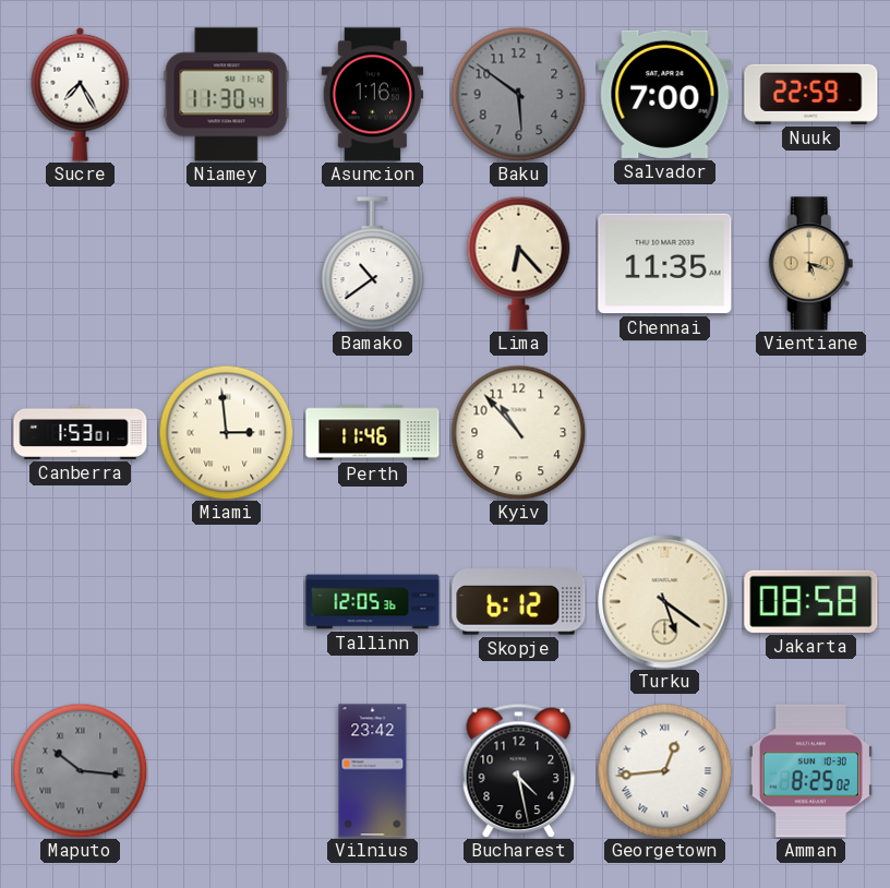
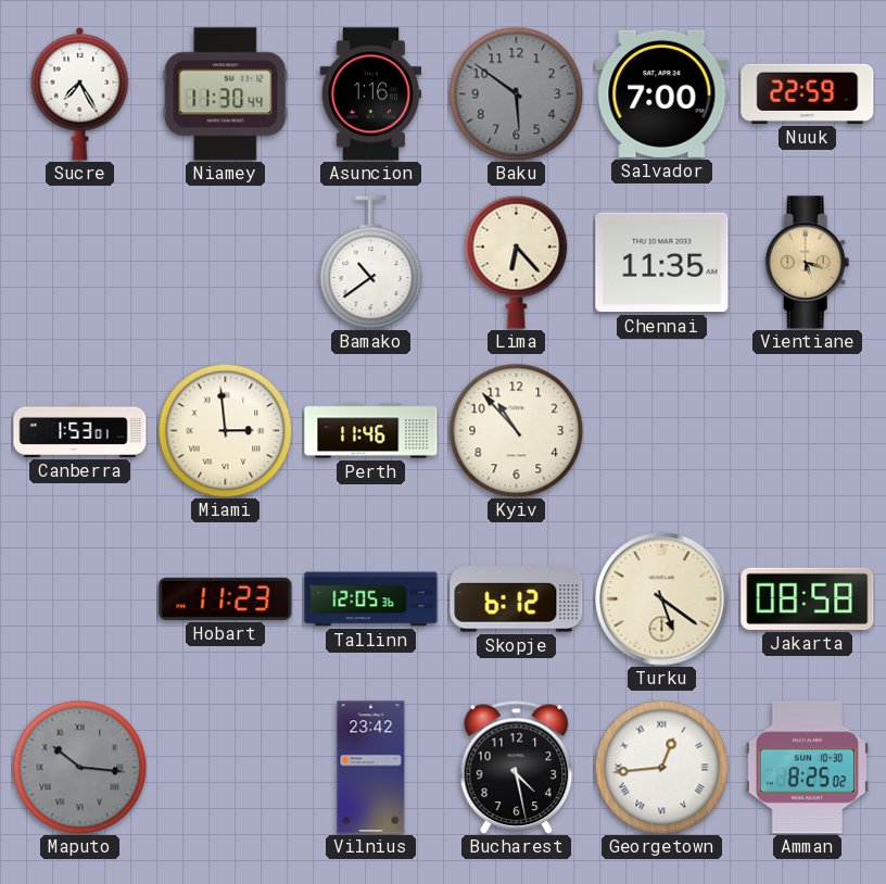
Hobart: none -> 11:23 (226, 598)
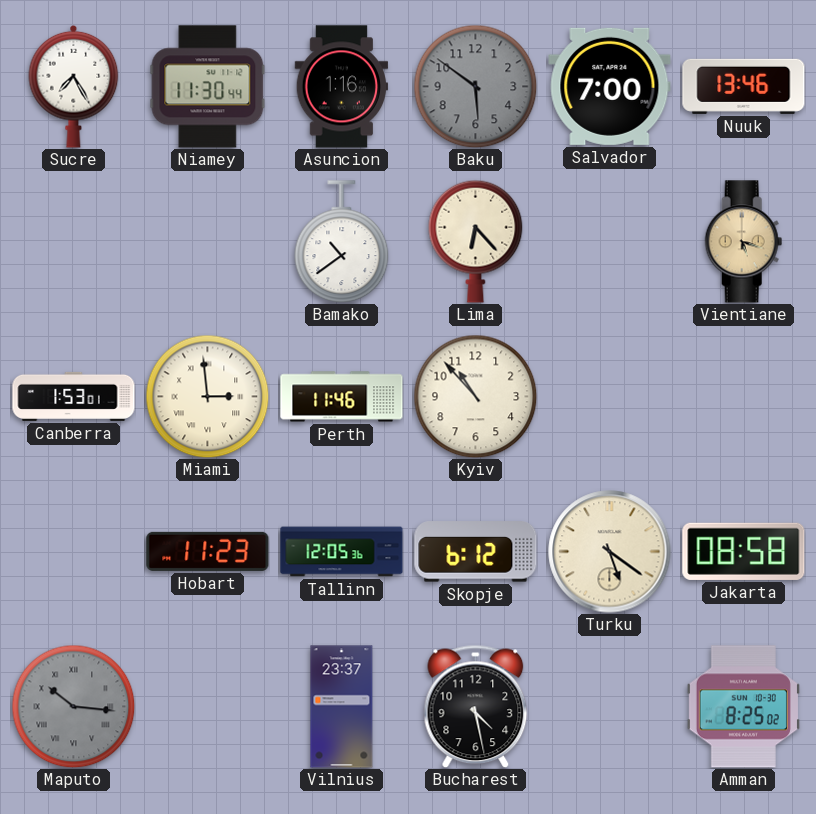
Nuuk: 22:59 -> 13:46 (744, 86)
Chennai: 11:35 -> none (662, 263)
Vilnius: 23:42 -> 23:37 (342, 707)
Georgetown: 12:44 -> none (661, 767)
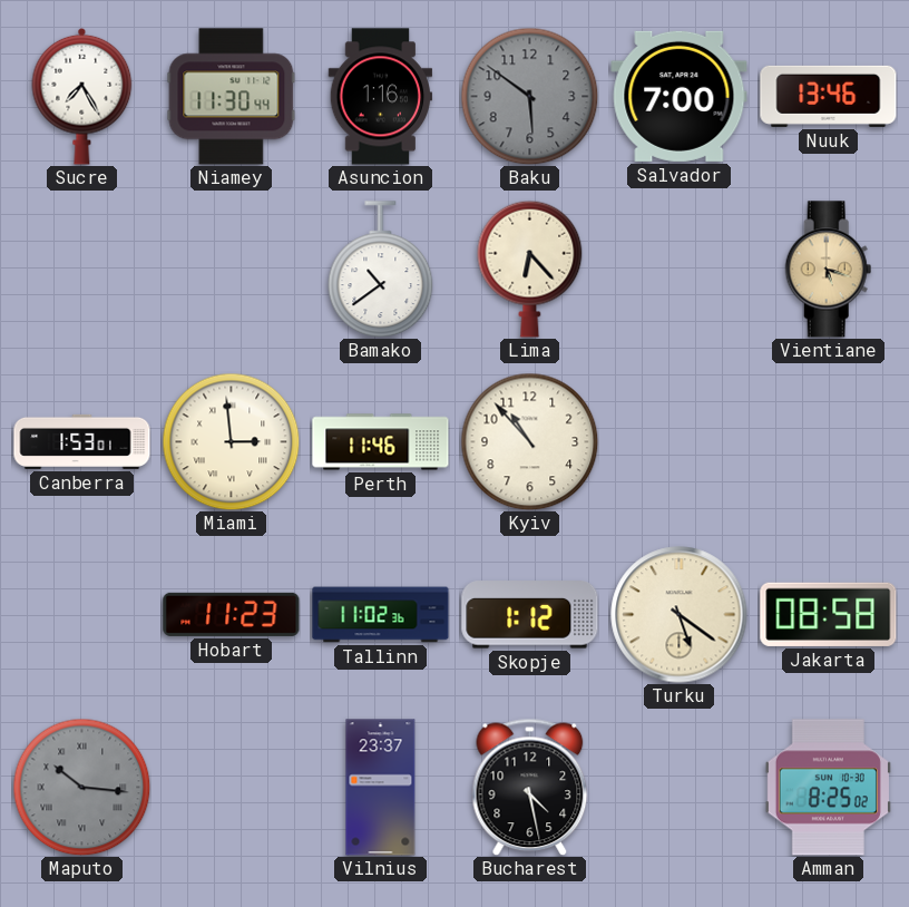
Tallinn: 12:05 -> 11:02 (381, 615)
Skopje: 6:12 -> 1:12 (530, 615)
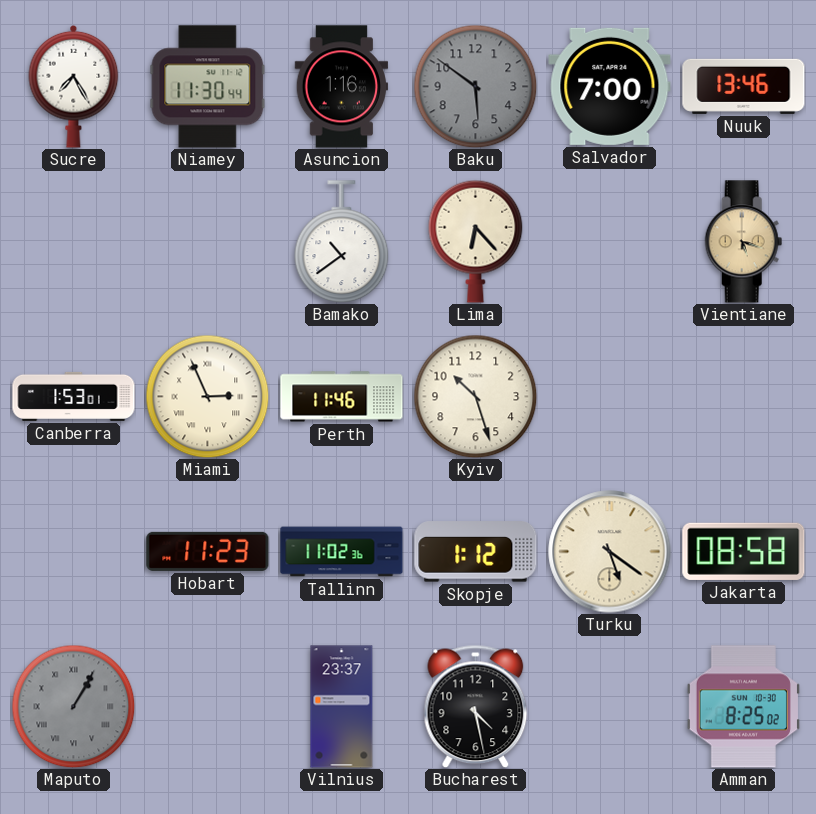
Miami: 2:59 -> 2:56 (207, 396)
Kyiv: 10:53 -> 10:27 (475, 396)
Maputo: 10:16 -> 1:05 (73, 706)
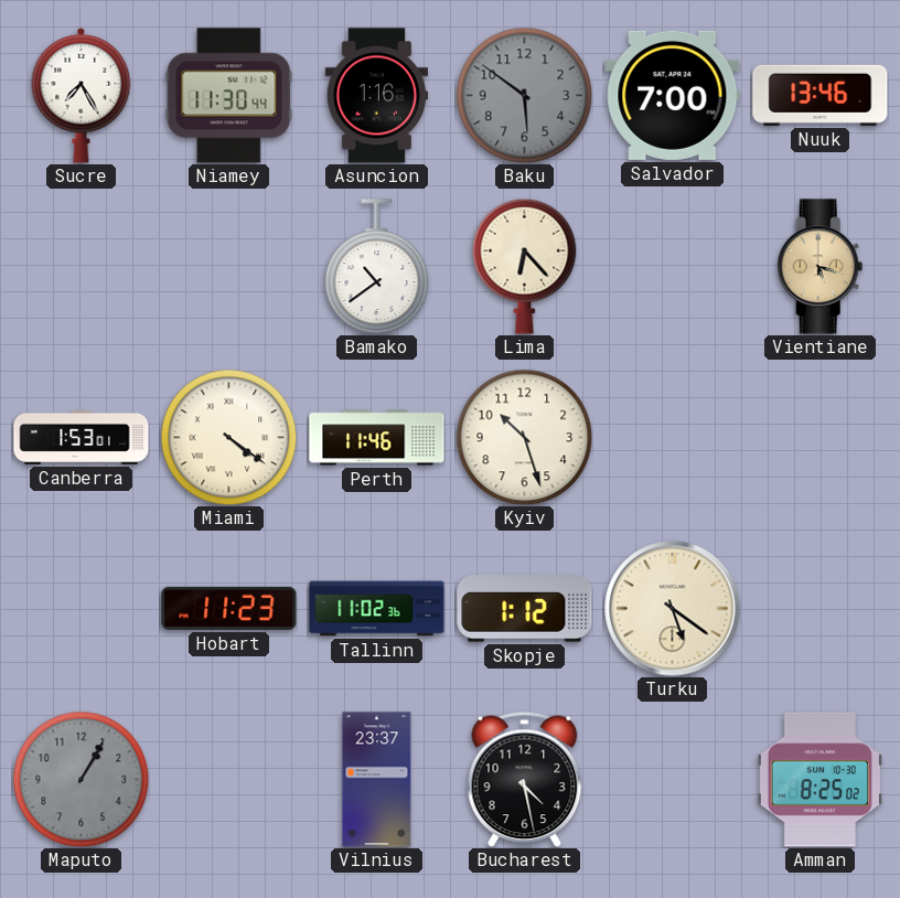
Miami: 2:56 -> 4:21 (228, 437)
Jakarta: 08:58 -> none (744, 551)
Maputo numerals: Roman -> Arabic (81, 779)
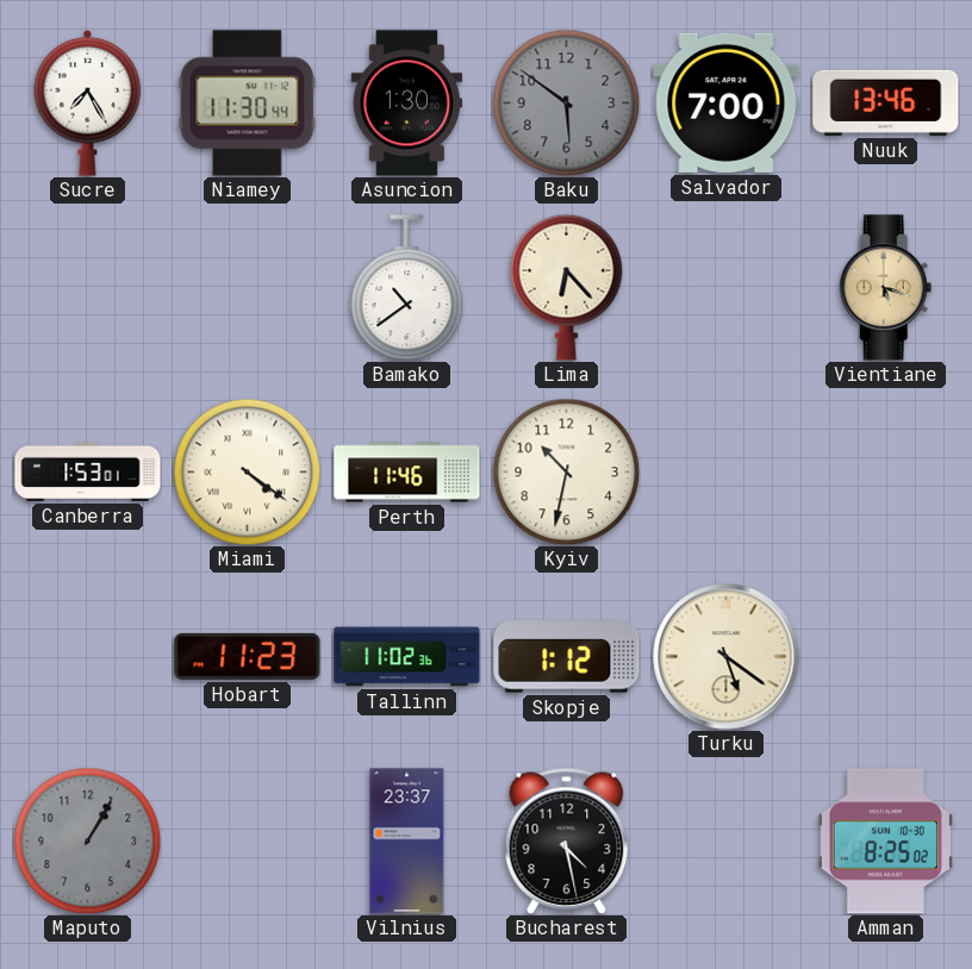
Asuncion: 1:16 -> 1:30 (407, 104)
Kyiv: 10:27 -> 10:32 (566, 471)
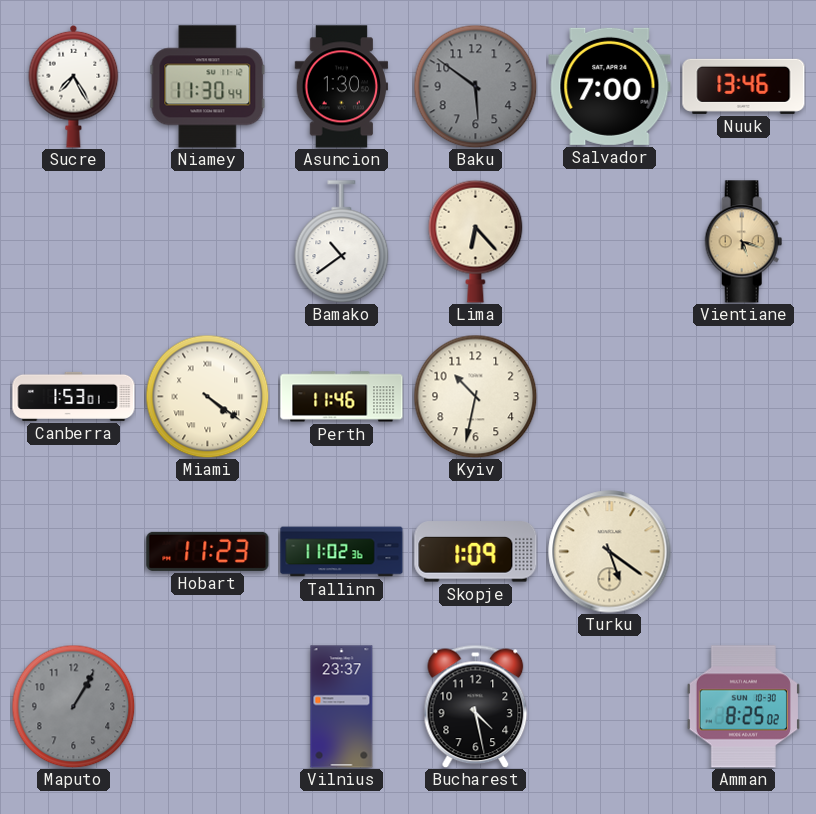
Skopje: 1:12 -> 1:09 (476, 552)
